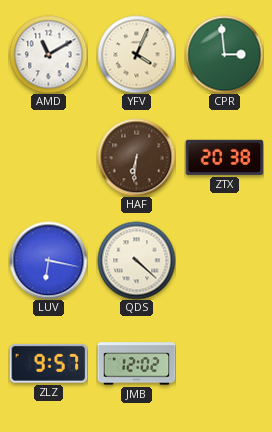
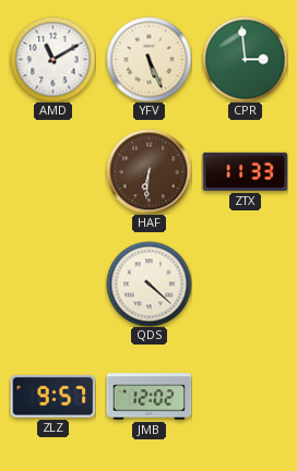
YFV: 4:04 -> 5:26 (148, 59)
ZTX: 20:38 -> 11:33 (245, 171)
LUV: 6:17 -> none (48, 260)
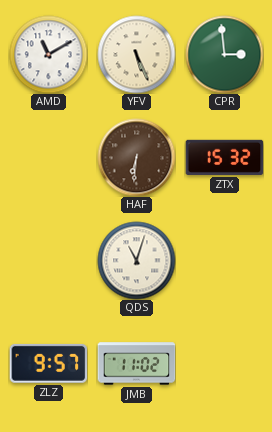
ZTX: 11:33 -> 15:32 (224, 157)
QDS: 4:22 -> 11:03 (136, 260)
JMB: 12:02 -> 11:02 (136, 364)
